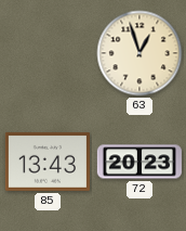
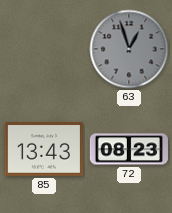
63 dial: cream -> grey (129, 49)
72: 20:23 -> 08:23 (129, 149)
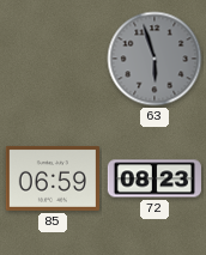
63: 12:57 -> 5:57 (154, 59)
85: 13:43 -> 06:59 (53, 178)
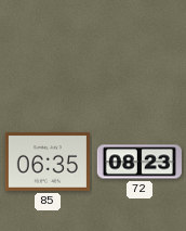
63: 5:57 -> none (154, 59)
85: 06:59 -> 06:35 (48, 162)
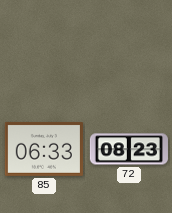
85: 06:35 -> 06:33 (44, 149)
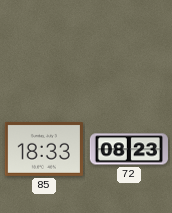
85: 06:33 -> 18:33 (44, 149)
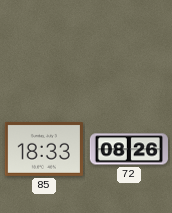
72: 08:23 -> 08:26 (129, 149)
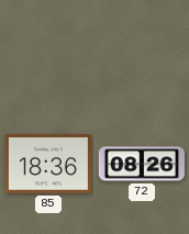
85: 18:33 -> 18:36 (48, 164)
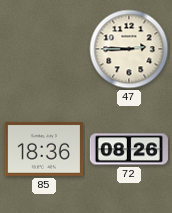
47: none -> 2:45 (129, 49)
